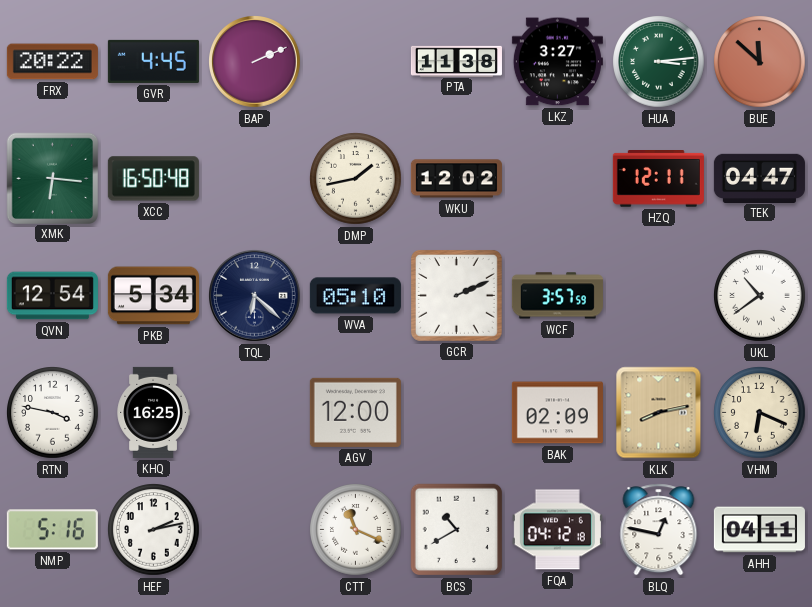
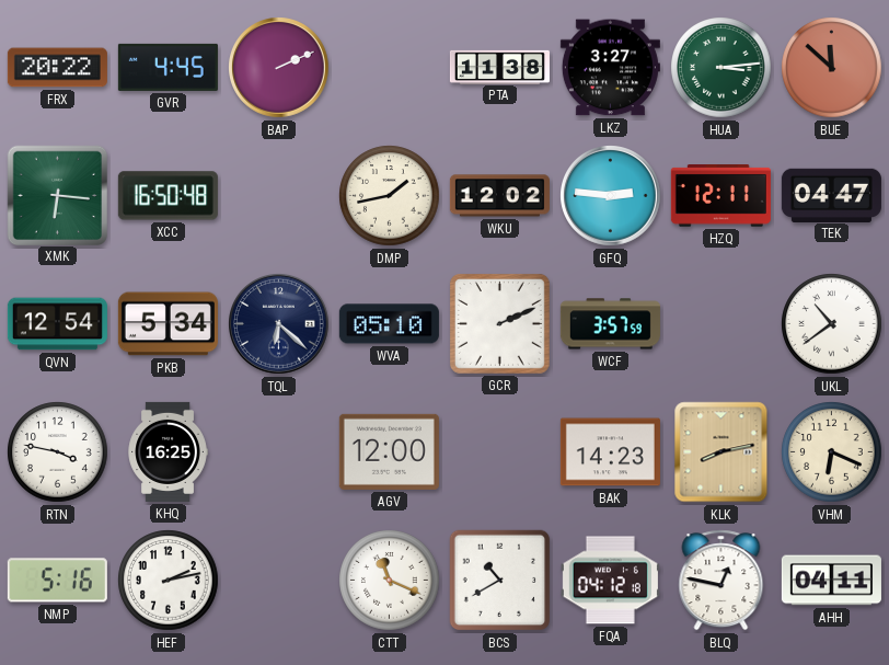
GFQ: none -> 2:46 (611, 196)
BAK: 02:09 -> 14:23 (610, 452)
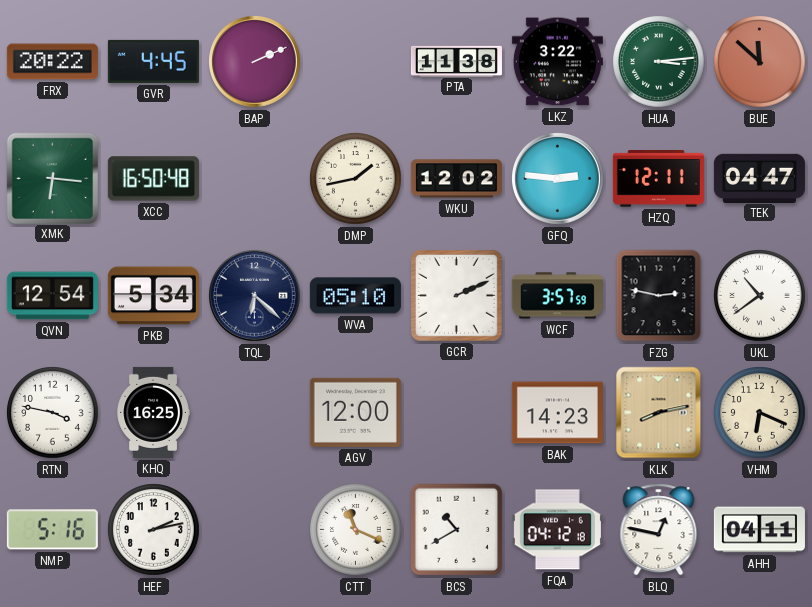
LKZ: 3:27 -> 3:22 (557, 62)
FZG: none -> 2:47 (659, 296)
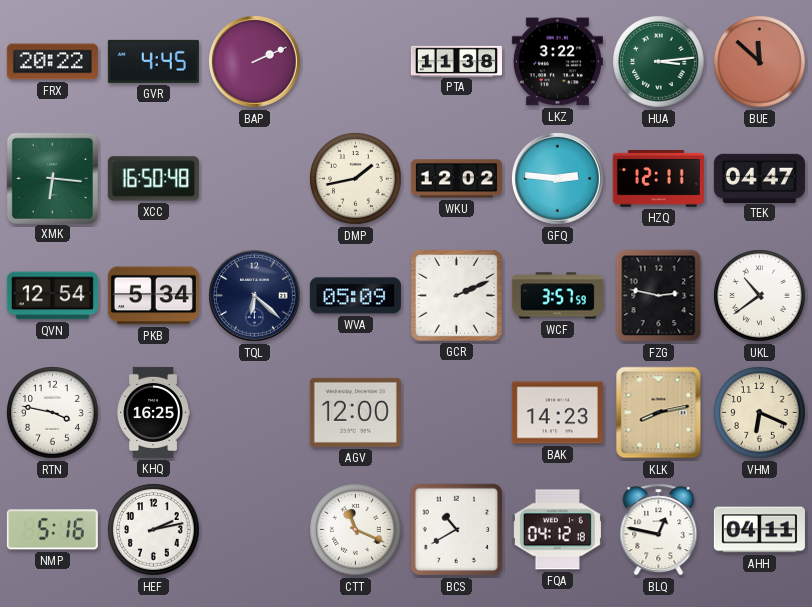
WVA: 05:10 -> 05:09 (355, 296)
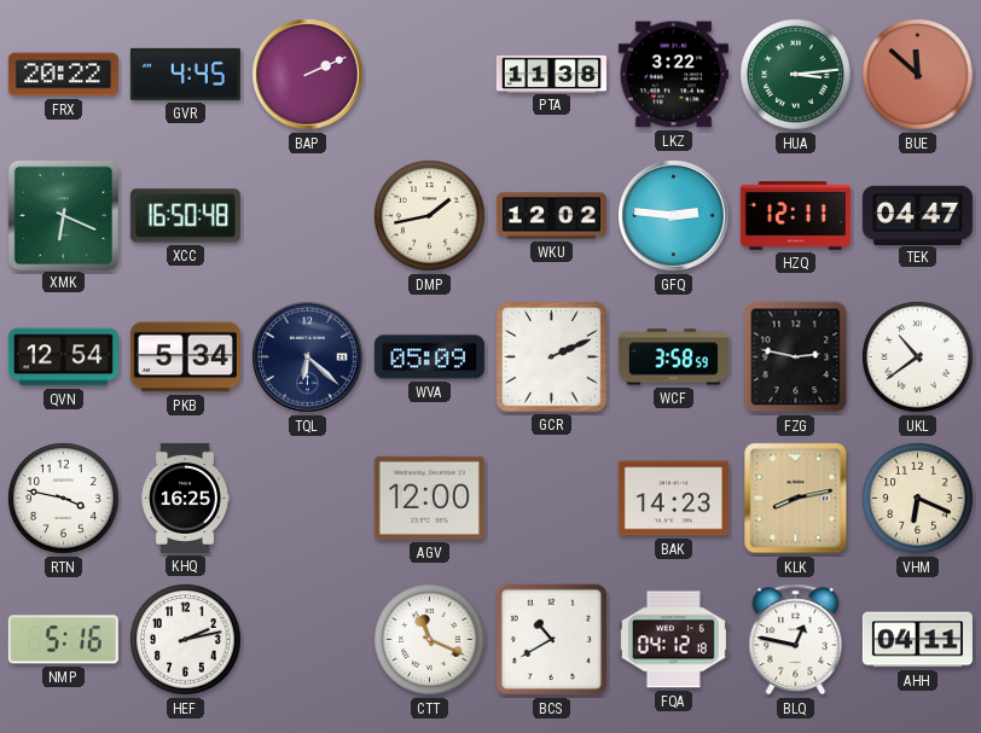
XMK: 6:16 -> 6:19 (63, 215)
WCF: 3:57 -> 3:58 (673, 357)
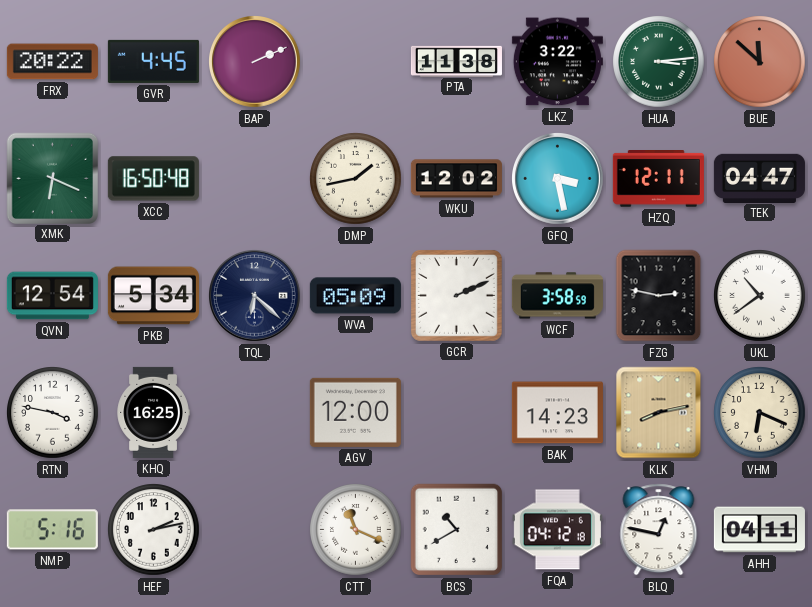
GFQ: 2:46 -> 3:28 (558, 179)
